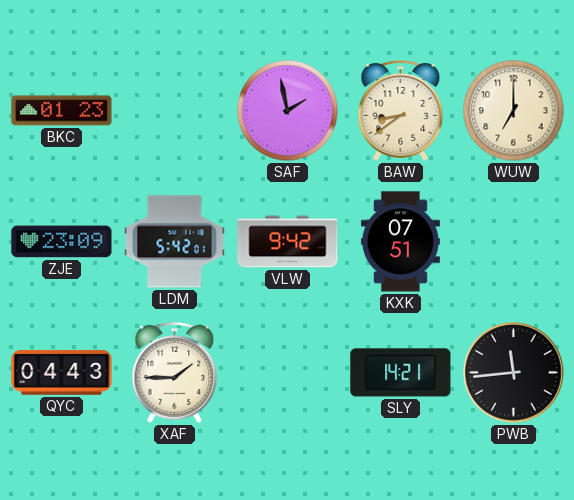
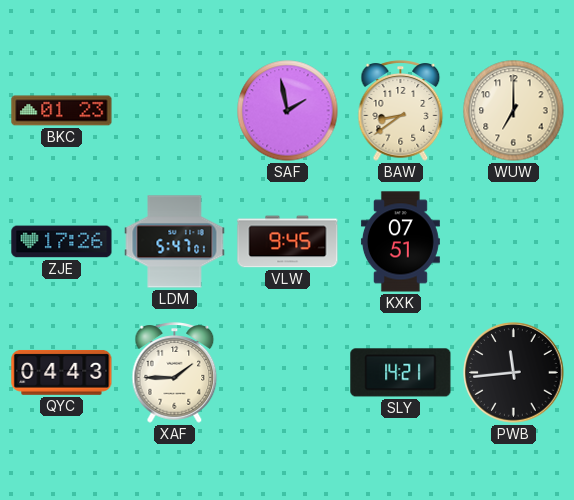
ZJE: 23:09 -> 17:26 (62, 242)
LDM: 5:42 -> 5:47 (175, 242)
VLW: 9:42 -> 9:45 (288, 242)
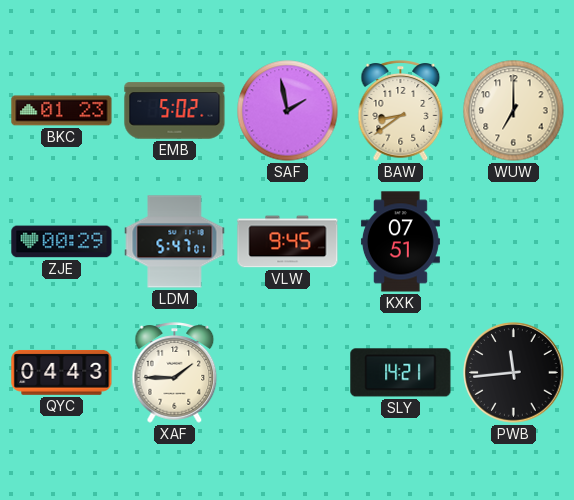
EMB: none -> 5:02 (175, 111)
ZJE: 17:26 -> 00:29 (62, 242)
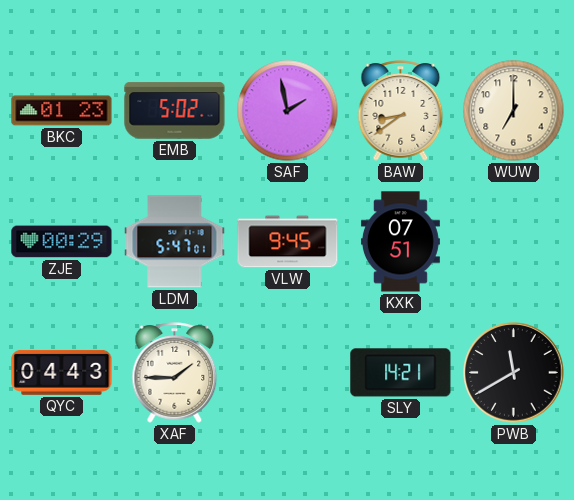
PWB: 11:44 -> 11:40 (514, 373)
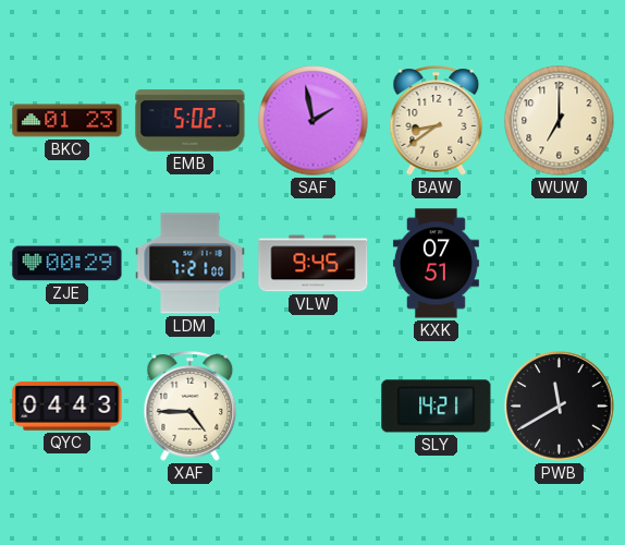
LDM: 5:47 -> 7:21 (191, 264)
XAF: 1:45 -> 4:45 (191, 407)
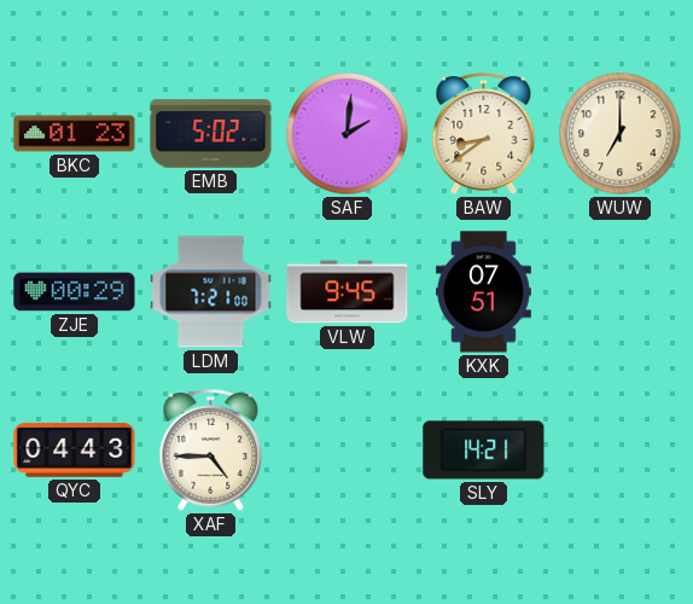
SAF: 1:58 -> 2:01 (348, 134)
PWB: 11:40 -> none (560, 407)
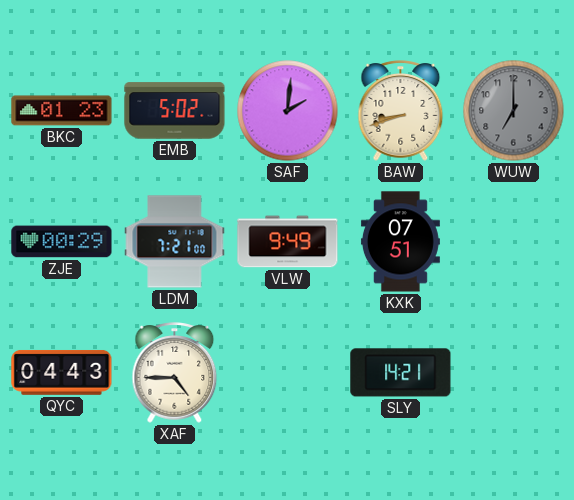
BAW: 8:39 -> 8:42 (401, 111)
WUW dial: cream -> grey (514, 111)
VLW: 9:45 -> 9:49 (288, 242)
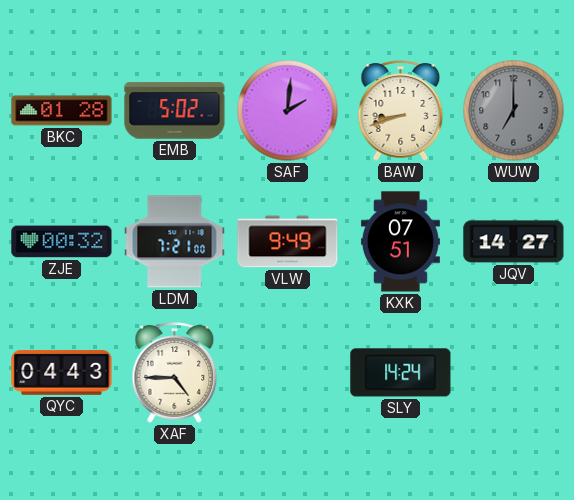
BKC: 01:23 -> 01:28 (62, 111)
ZJE: 00:29 -> 00:32 (62, 242)
JQV: none -> 14:27 (514, 242)
SLY: 14:21 -> 14:24 (401, 373)
